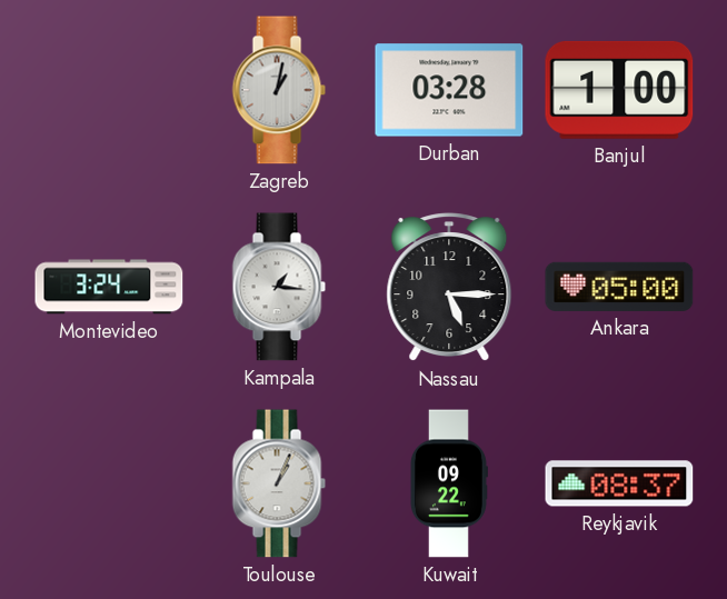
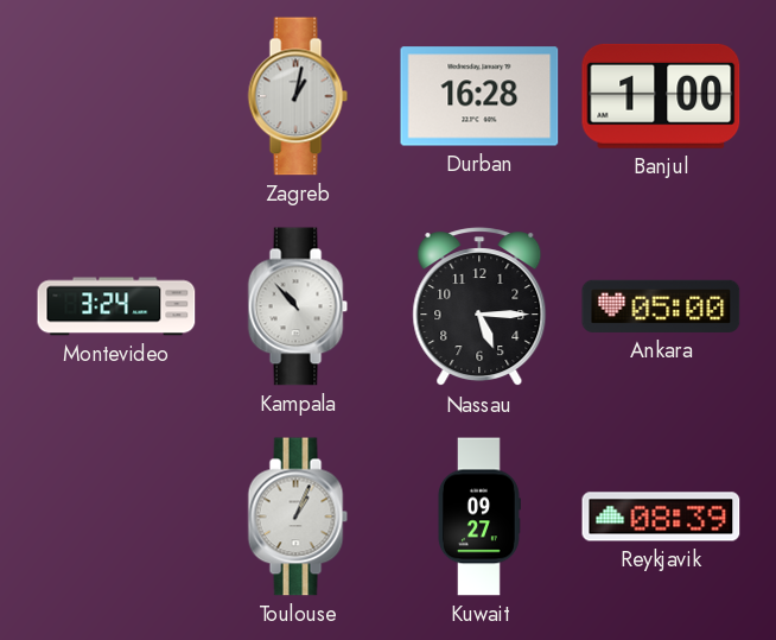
Durban: 03:28 -> 16:28 (479, 96)
Kampala: 1:16 -> 10:53 (298, 306)
Kuwait: 09:22 -> 09:27 (478, 517)
Reykjavik: 08:37 -> 08:39 (661, 517)
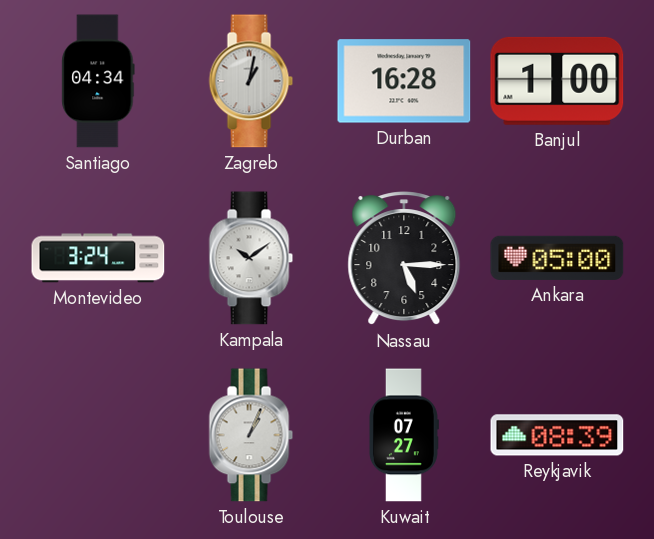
Santiago: none -> 04:34 (98, 81)
Kampala: 10:53 -> 10:09 (251, 258)
Kuwait: 09:27 -> 07:27 (403, 435)
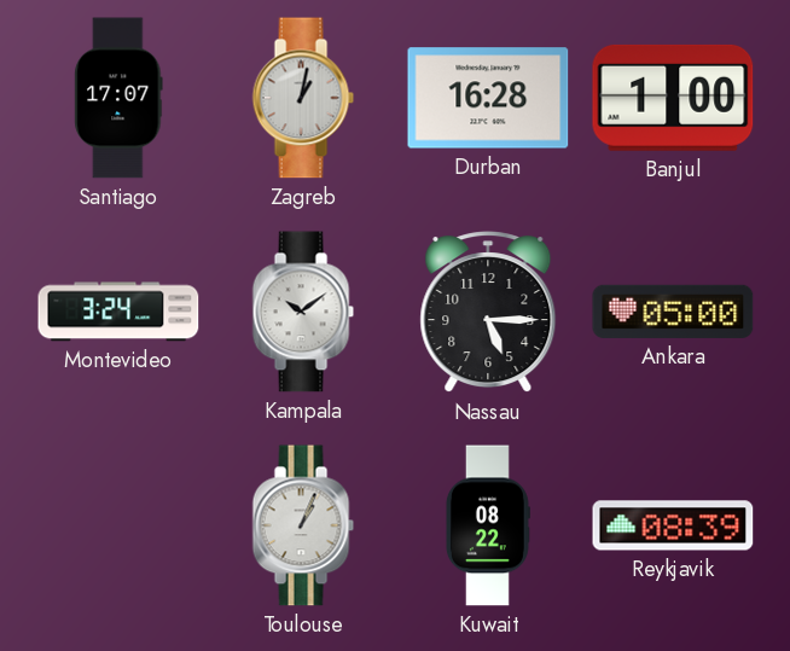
Santiago: 04:34 -> 17:07 (118, 98)
Kuwait: 07:27 -> 08:22 (487, 525)
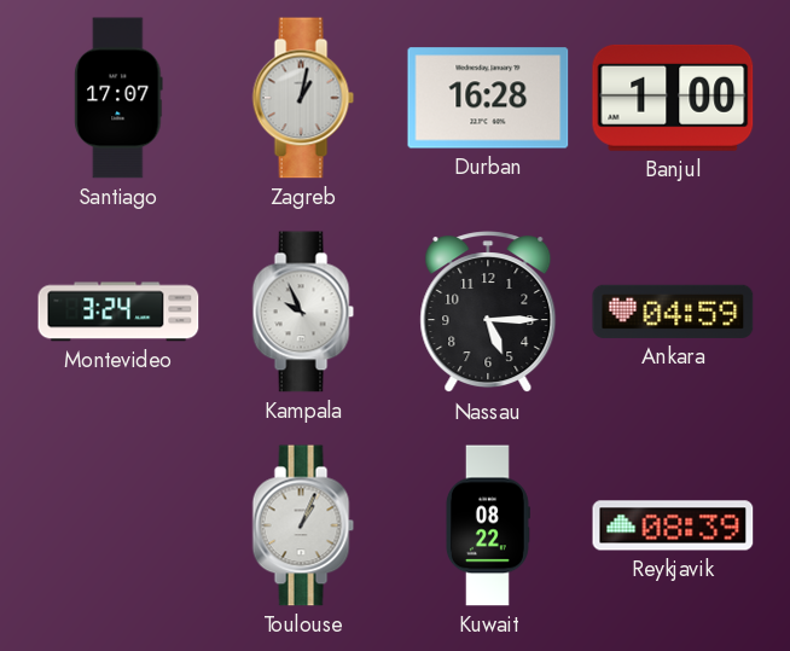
Kampala: 10:09 -> 9:56 (303, 312)
Ankara: 05:00 -> 04:59 (673, 312)
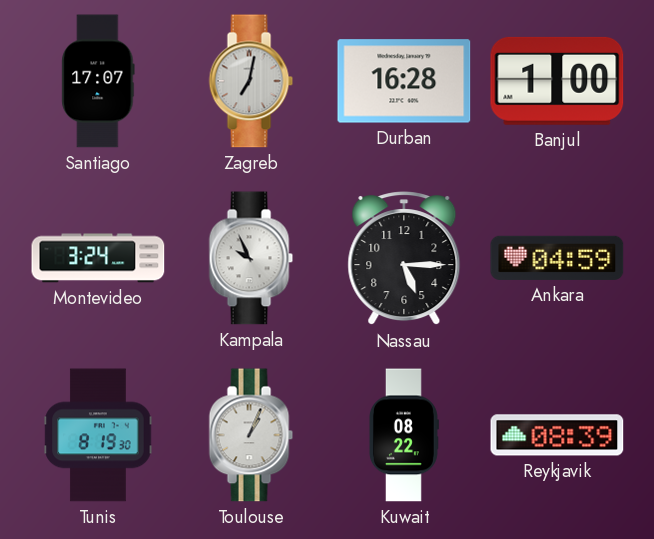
Zagreb: 1:02 -> 7:02 (251, 81)
Tunis: none -> 8:19 (98, 435)
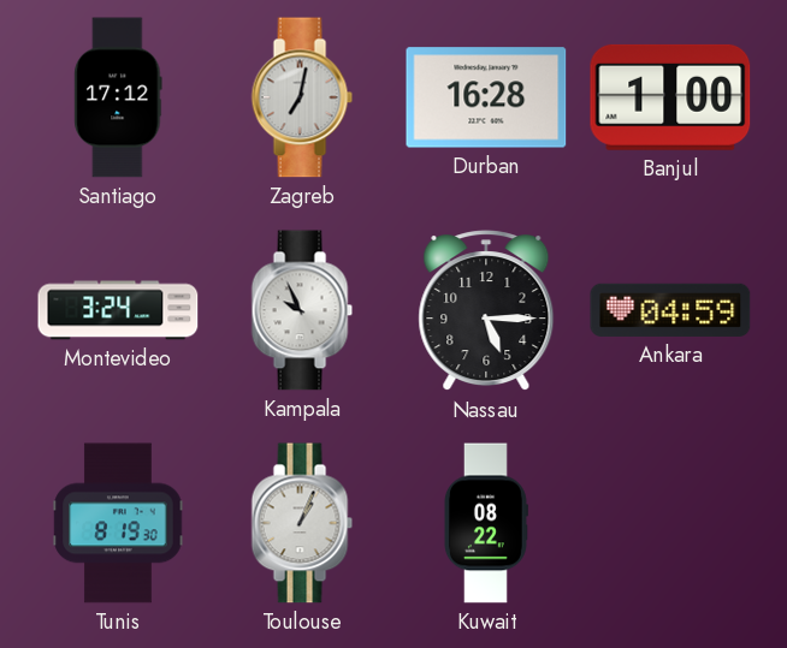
Santiago: 17:07 -> 17:12 (118, 97)
Reykjavik: 08:39 -> none (557, 435)
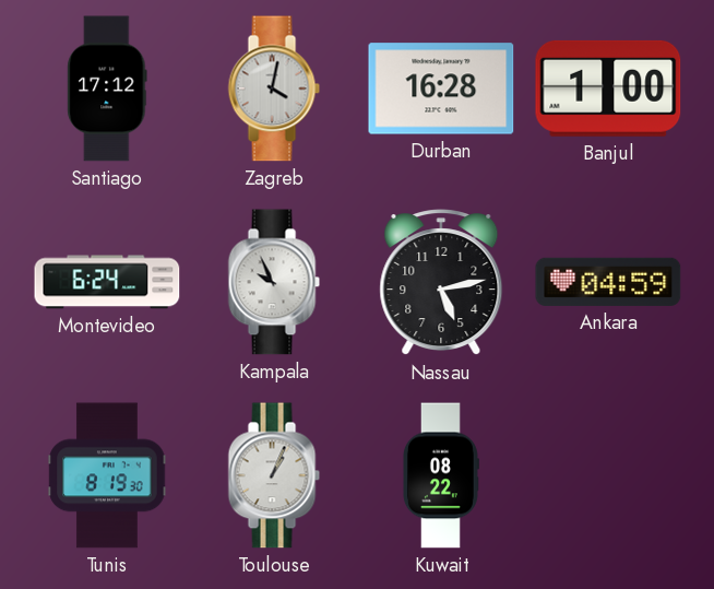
Zagreb: 7:02 -> 4:02 (274, 89)
Montevideo: 3:24 -> 6:24 (107, 282)
Nassau: 5:15 -> 5:13 (441, 283)
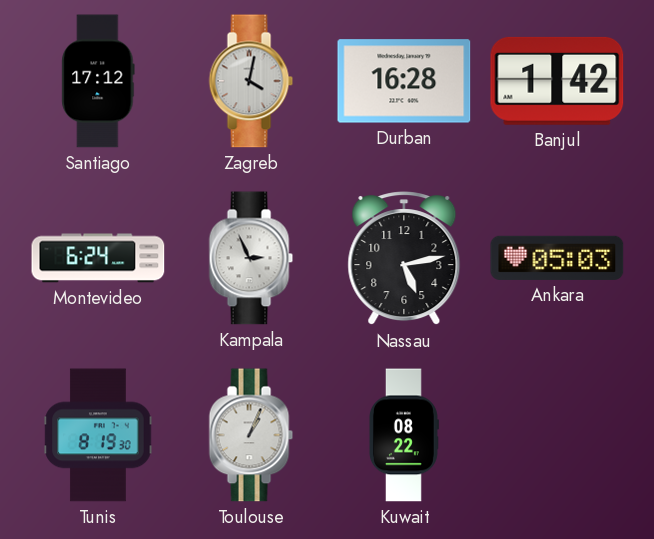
Banjul: 1:00 -> 1:42 (557, 81)
Kampala: 9:56 -> 2:56 (251, 258)
Ankara: 04:59 -> 05:03 (557, 258)
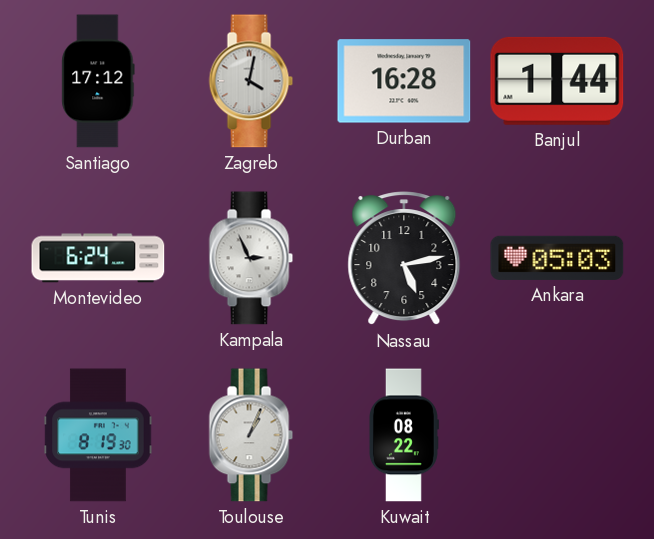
Banjul: 1:42 -> 1:44 (557, 81)
